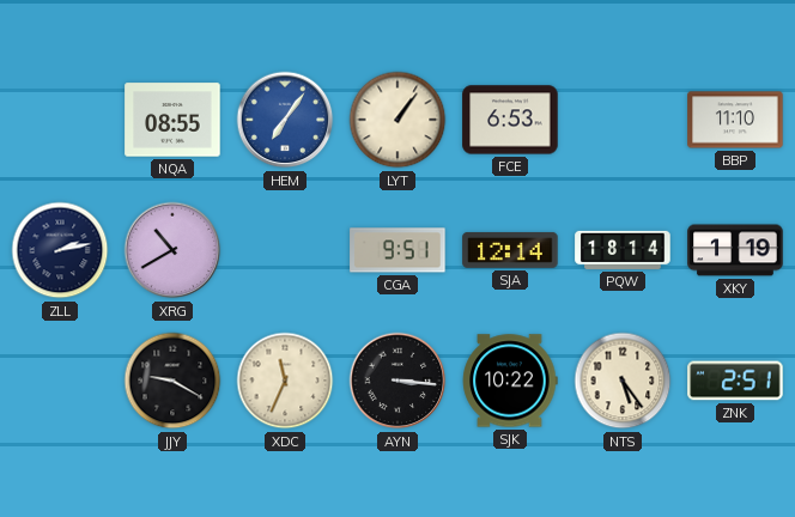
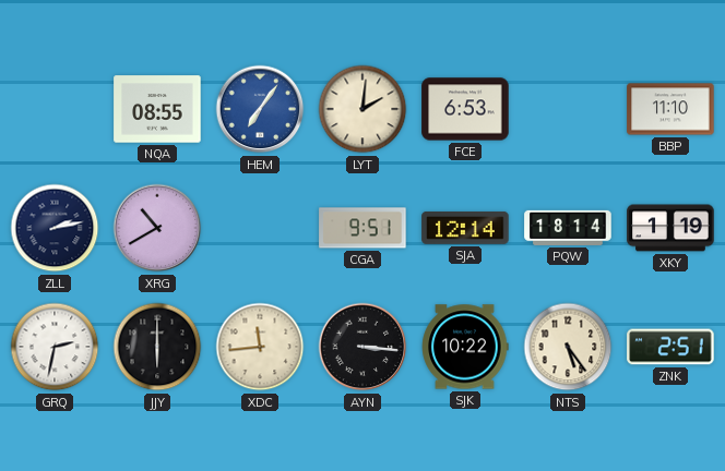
LYT: 1:06 -> 2:01 (362, 109)
GRQ: none -> 2:32 (55, 347)
JJY: 9:20 -> 6:00 (157, 347)
XDC: 11:34 -> 11:44 (260, 347)
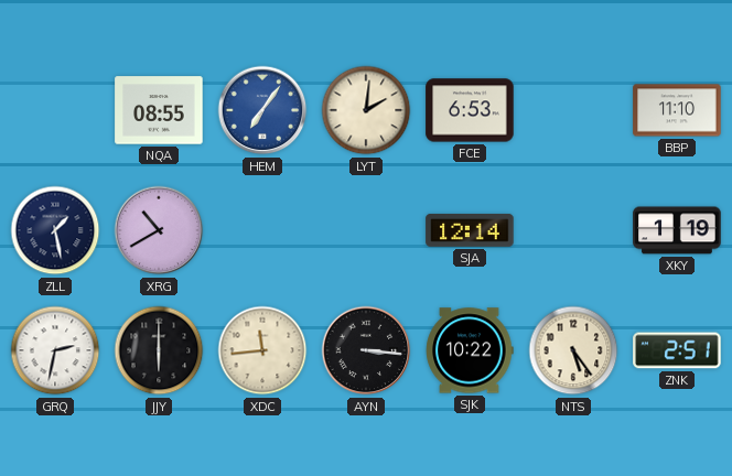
ZLL: 2:13 -> 1:28 (55, 230)
CGA: 9:51 -> none (362, 228)
PQW: 18:14 -> none (568, 228)
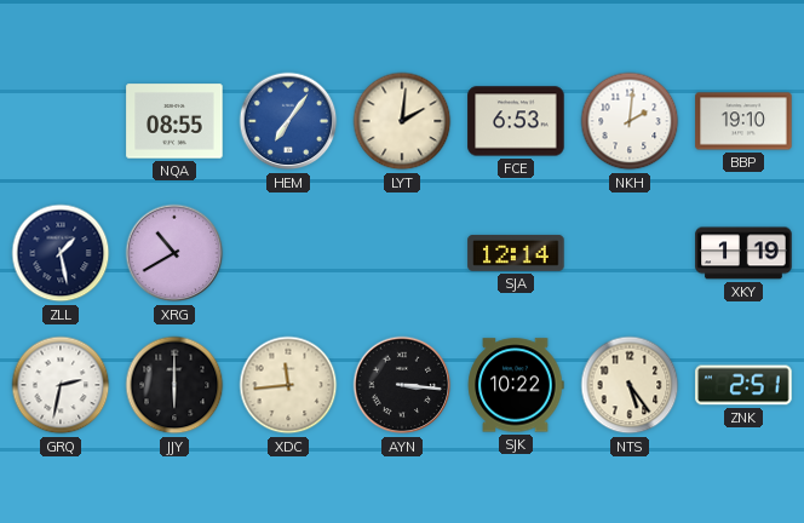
NKH: none -> 2:01 (630, 121)
BBP: 11:10 -> 19:10 (743, 121)
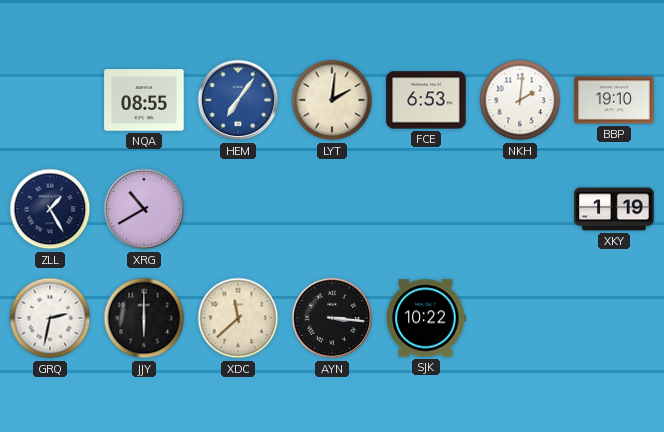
ZLL: 1:28 -> 1:25 (50, 209)
SJA: 12:14 -> none (516, 253)
XDC: 11:44 -> 11:38 (238, 318)
NTS: 5:24 -> none (630, 385)
ZNK: 2:51 -> none (743, 385)
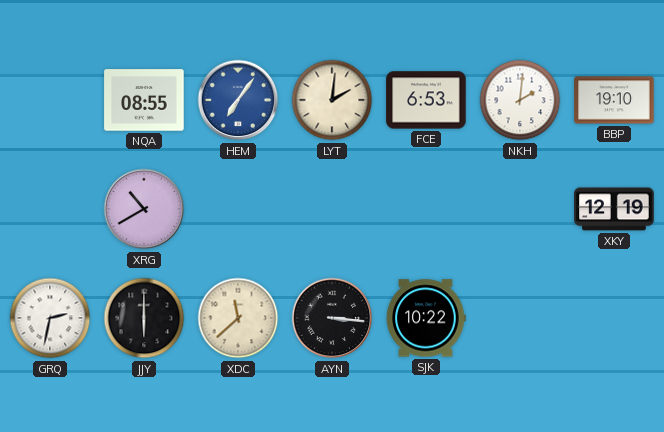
ZLL: 1:25 -> none (50, 209)
XKY: 1:19 -> 12:19 (614, 209)
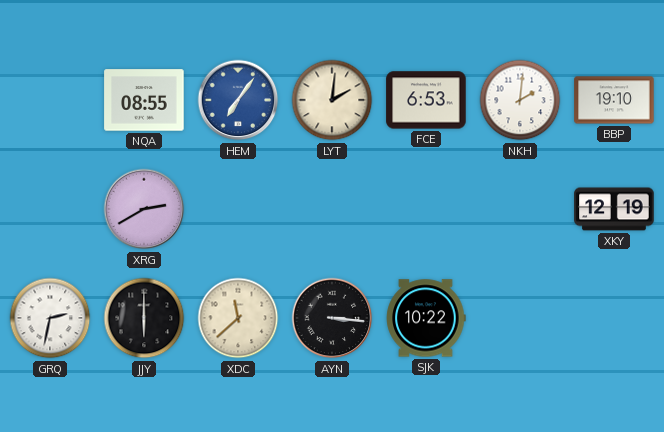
XRG: 10:40 -> 2:40 (144, 209)
